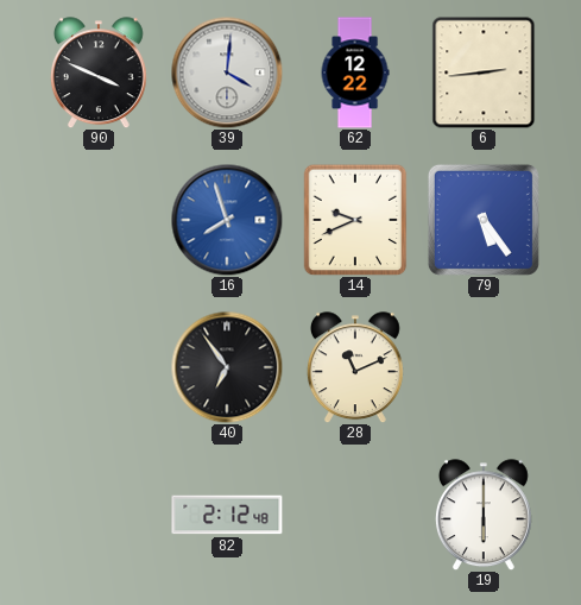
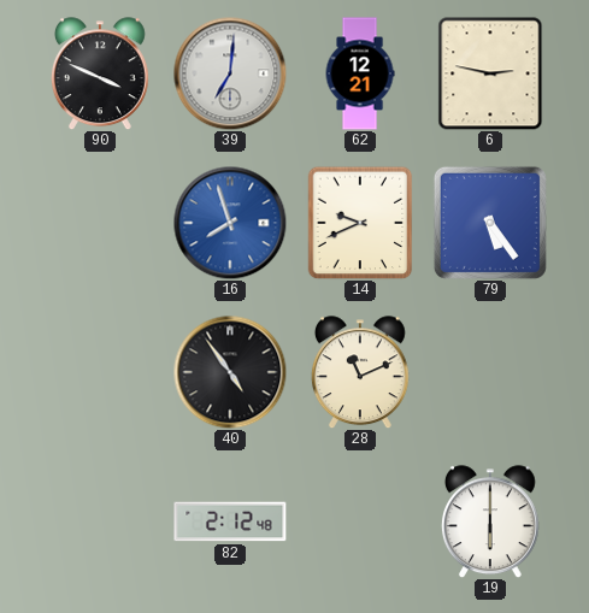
39: 4:01 -> 7:01 (230, 73)
62: 12:22 -> 12:21 (360, 73)
6: 2:44 -> 2:47 (490, 73)
40: 6:54 -> 4:54 (230, 372)
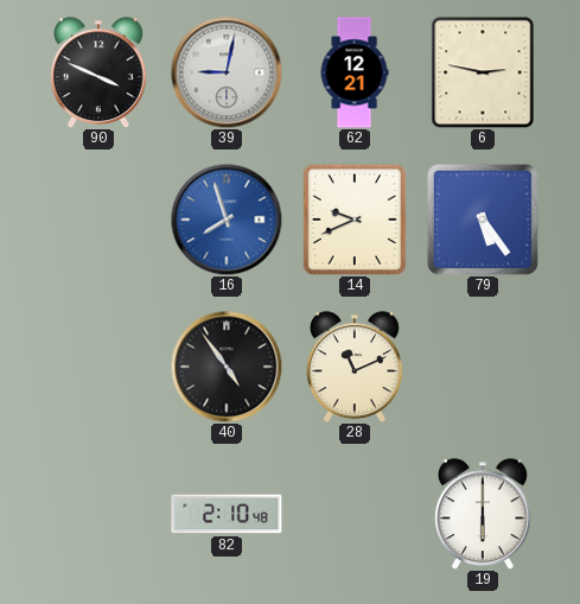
39: 7:01 -> 9:02 (227, 72)
82: 2:12 -> 2:10 (227, 514)
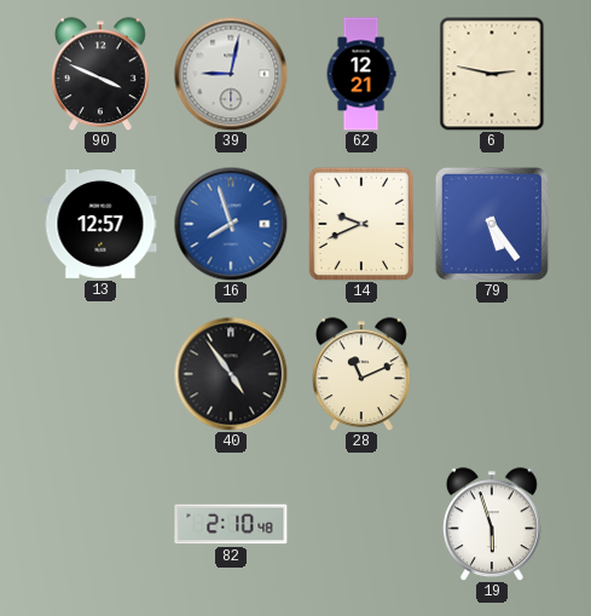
13: none -> 12:57 (100, 225)
19: 6:00 -> 5:57 (492, 524)
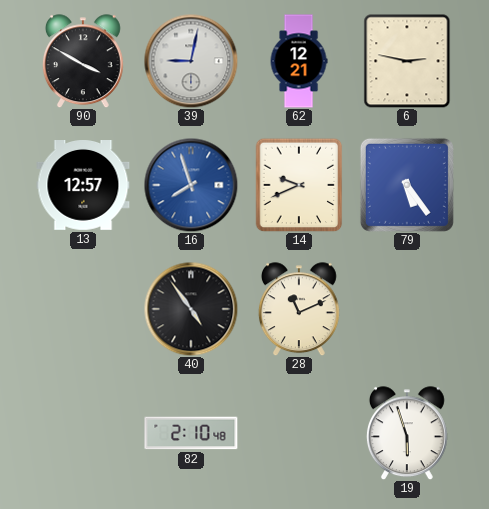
90: 3:49 -> 3:50 (83, 61)
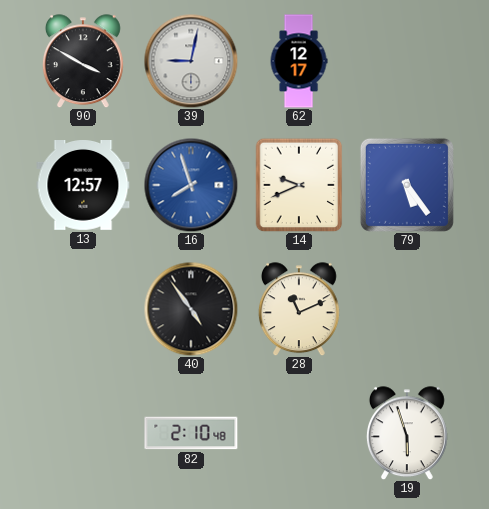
62: 12:21 -> 12:17 (299, 61)
6: 2:47 -> none (407, 61)
